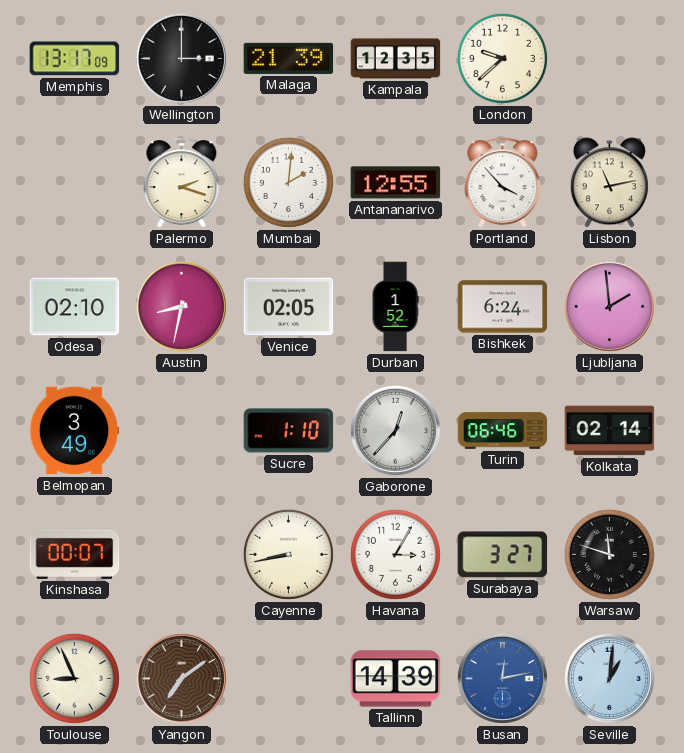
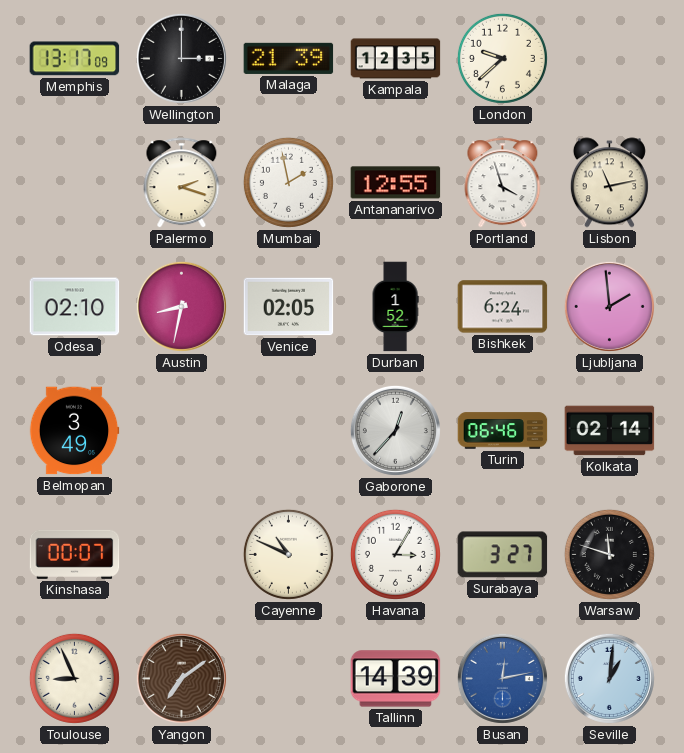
Mumbai: 2:01 -> 1:58 (288, 182)
Portland: 3:53 -> 3:57 (503, 183)
Sucre: 1:10 -> none (289, 431)
Cayenne: 8:43 -> 10:49 (288, 554)
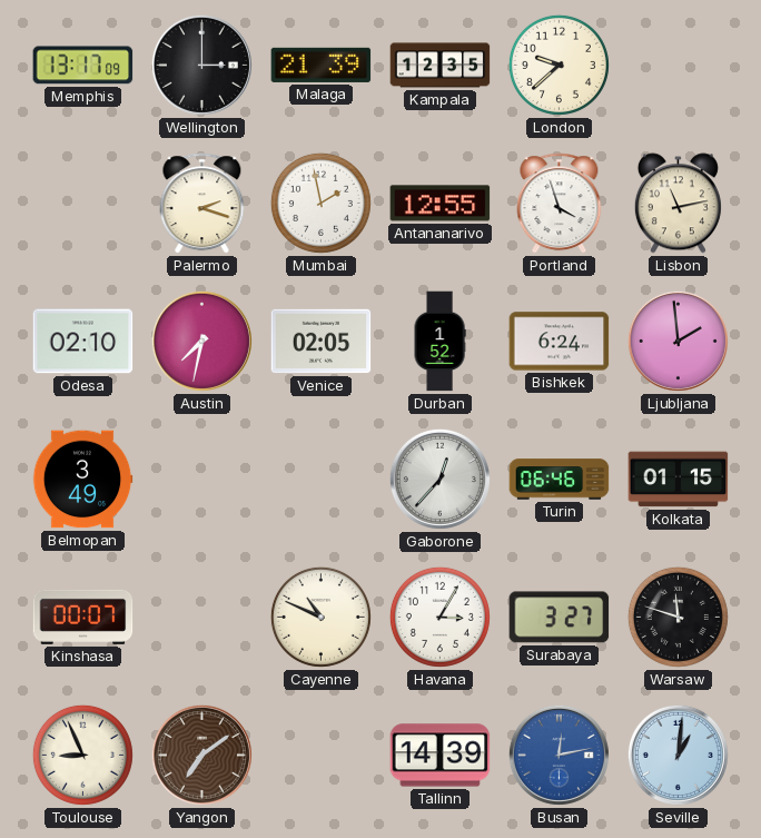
Austin: 8:32 -> 7:32 (201, 341)
Kolkata: 02:14 -> 01:15 (679, 480)
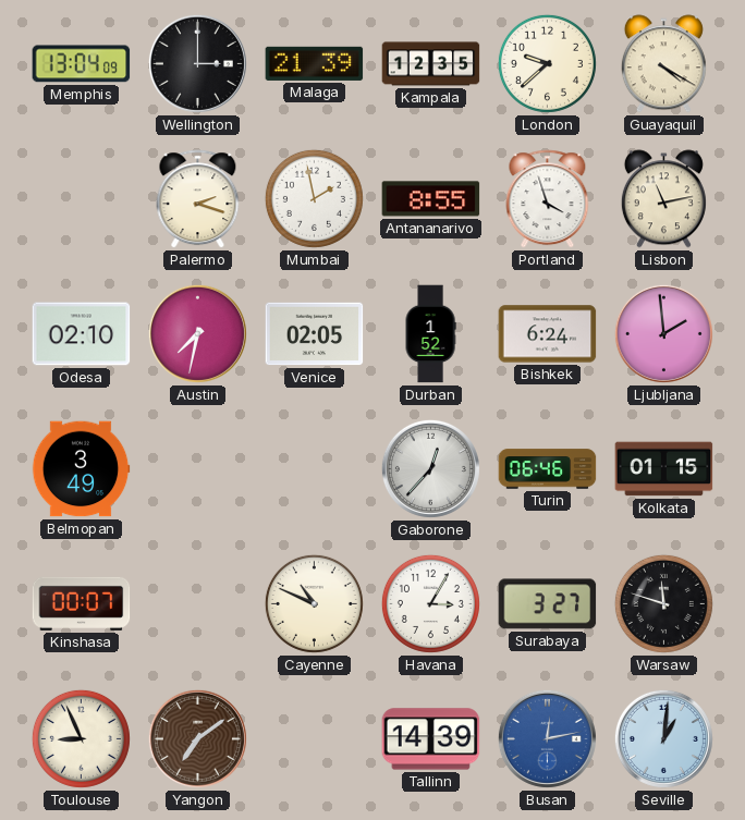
Memphis: 13:17 -> 13:04 (82, 64)
Guayaquil: none -> 4:20 (663, 64)
Antananarivo: 12:55 -> 8:55 (431, 199)
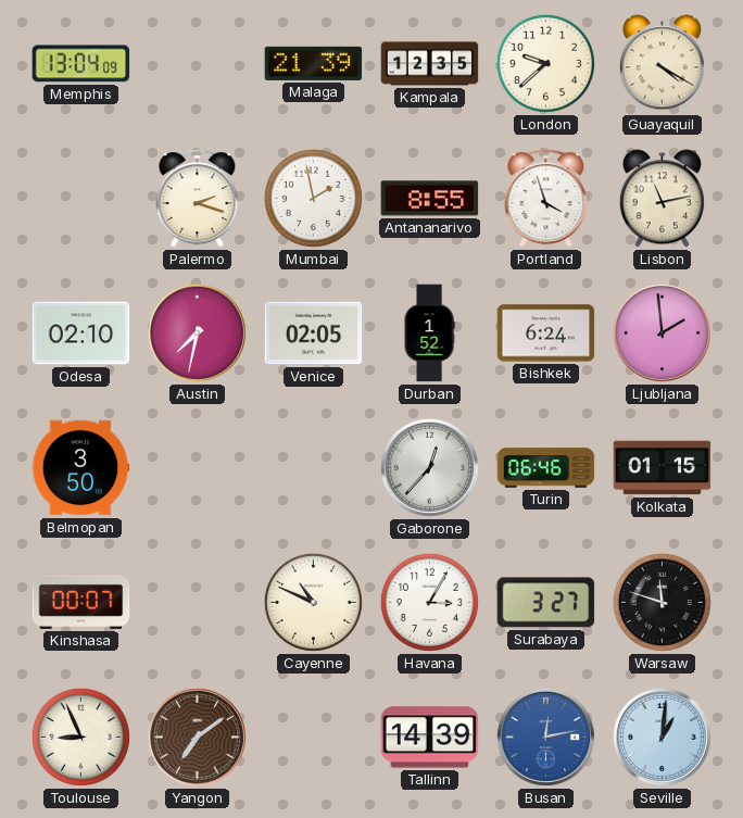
Wellington: 3:00 -> none (197, 63)
Belmopan: 3:49 -> 3:50 (80, 468)
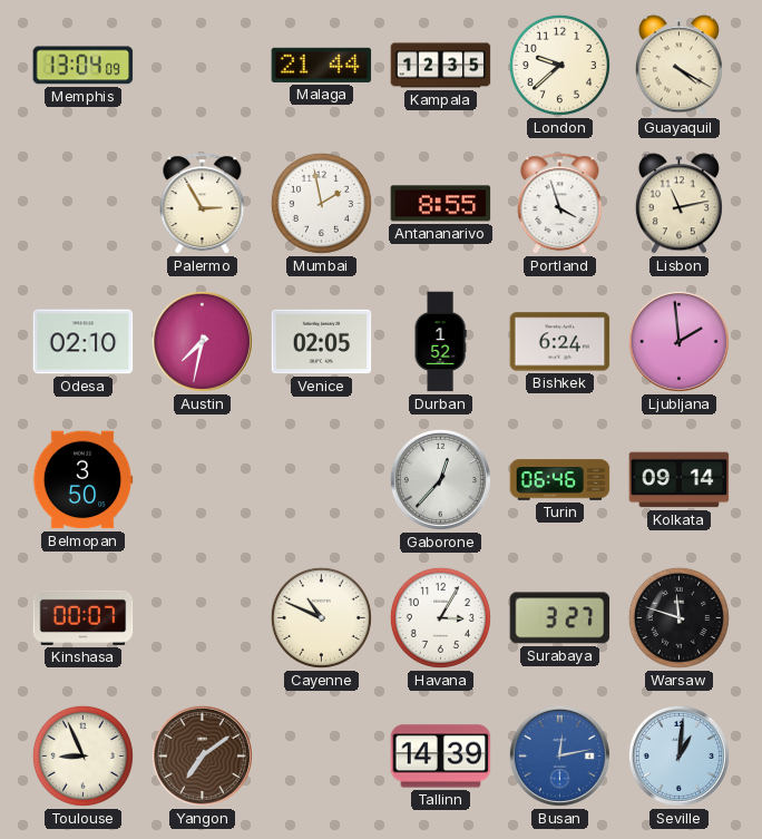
Malaga: 21:39 -> 21:44 (322, 65)
Palermo: 2:18 -> 2:55 (203, 204)
Kolkata: 01:15 -> 09:14 (680, 480)
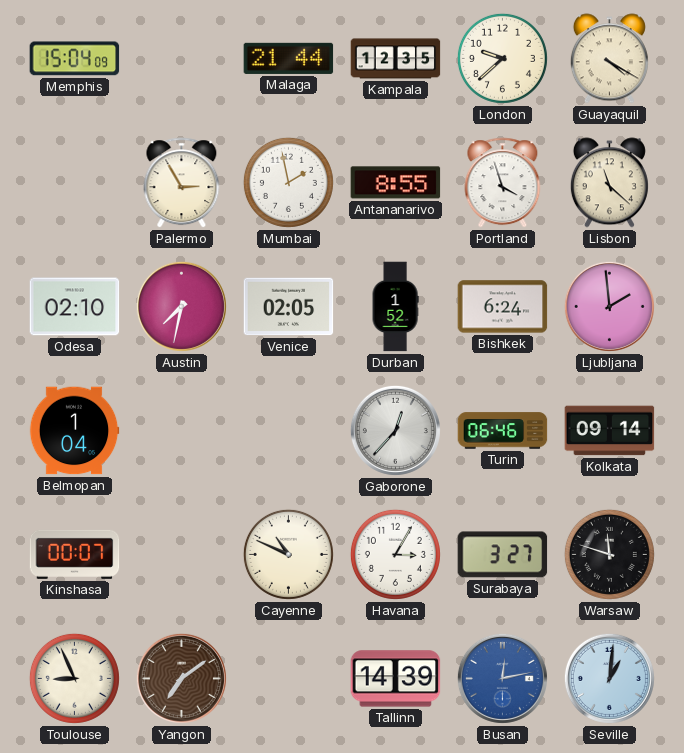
Memphis: 13:04 -> 15:04 (75, 59)
Lisbon: 11:13 -> 11:22 (609, 183)
Belmopan: 3:50 -> 1:04 (74, 431)
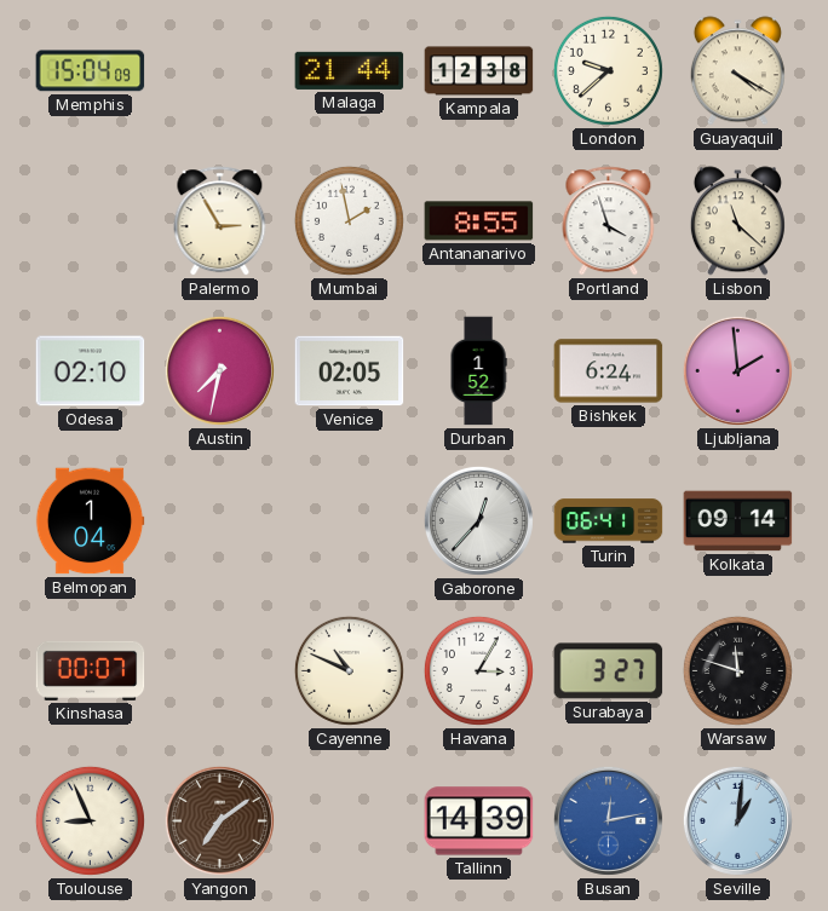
Kampala: 12:35 -> 12:38 (479, 71)
Turin: 06:46 -> 06:41 (609, 521)
